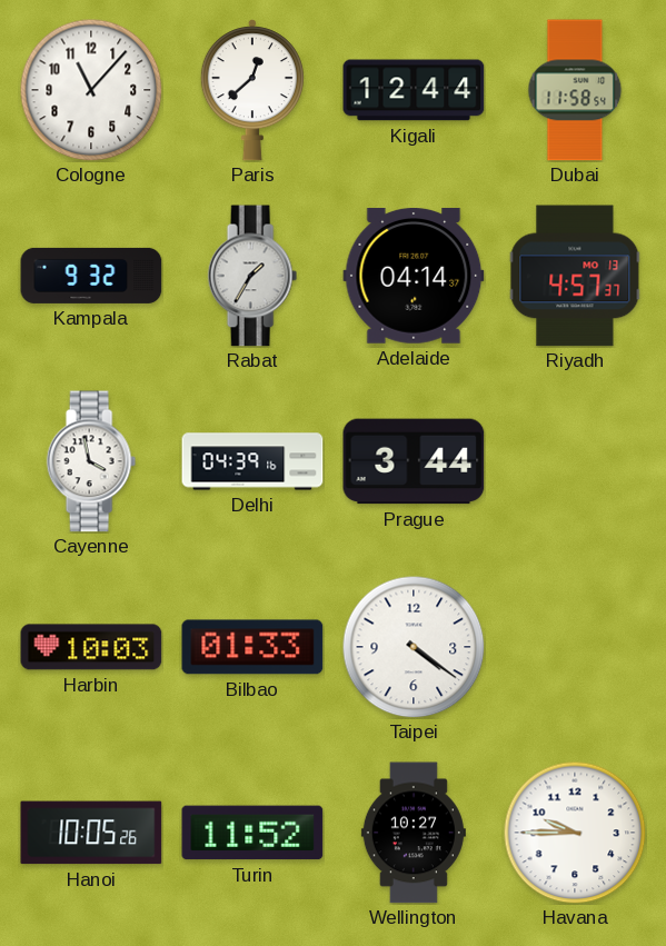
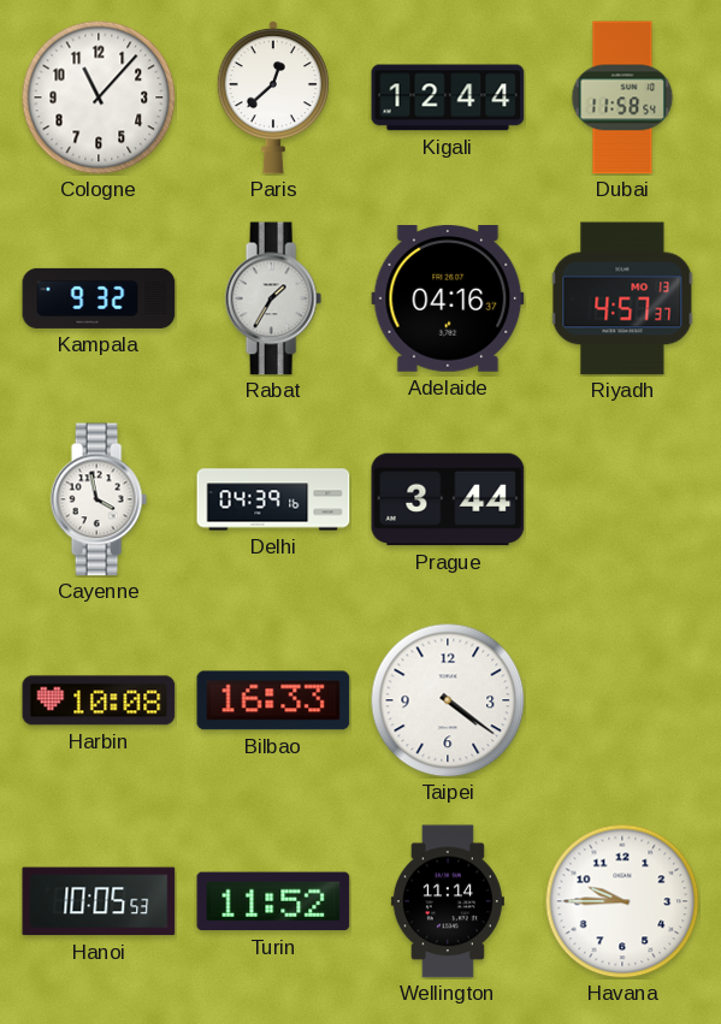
Adelaide: 04:14 -> 04:16 (448, 300)
Harbin: 10:03 -> 10:08 (99, 700)
Bilbao: 01:33 -> 16:33 (273, 700)
Hanoi: 10:05:26 -> 10:05:53 (99, 901)
Wellington: 10:27 -> 11:14 (448, 901)
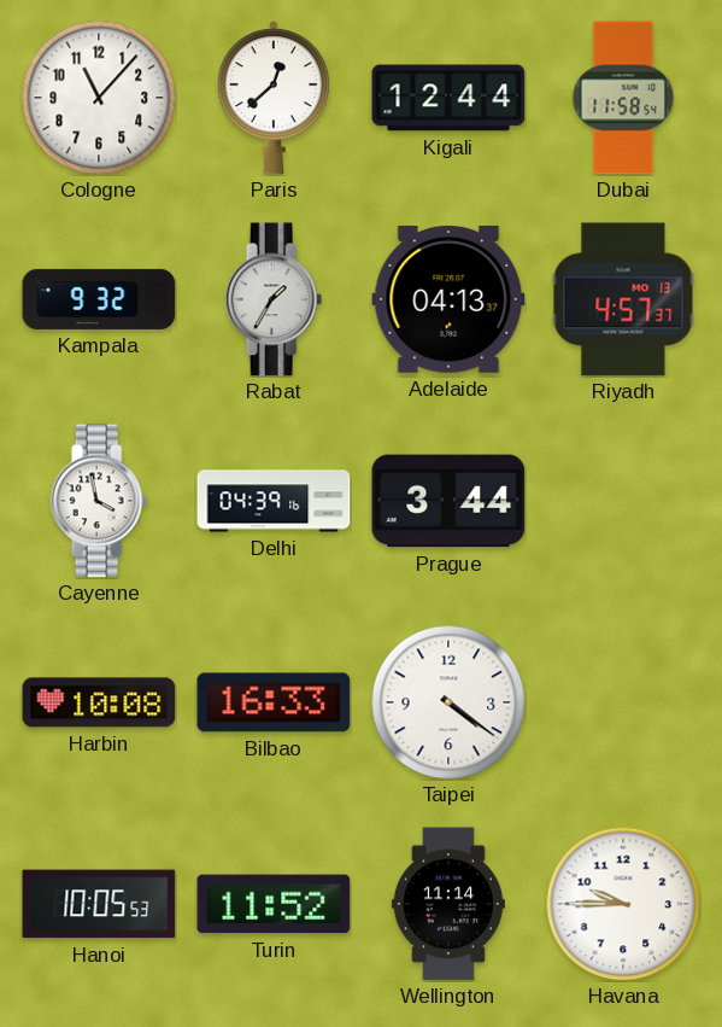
Adelaide: 04:16 -> 04:13 (448, 300)
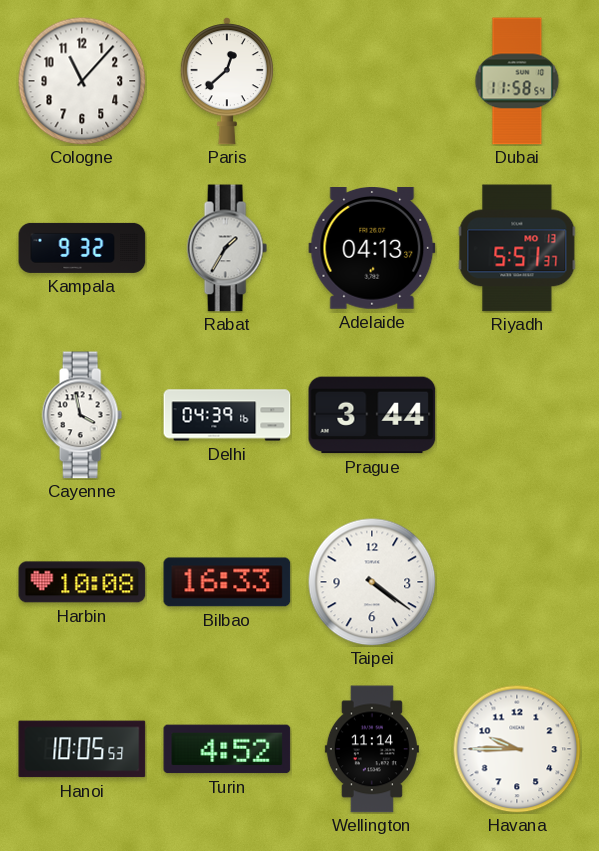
Kigali: 12:44 -> none (448, 98)
Riyadh: 4:57 -> 5:51 (517, 248)
Turin: 11:52 -> 4:52 (227, 749)
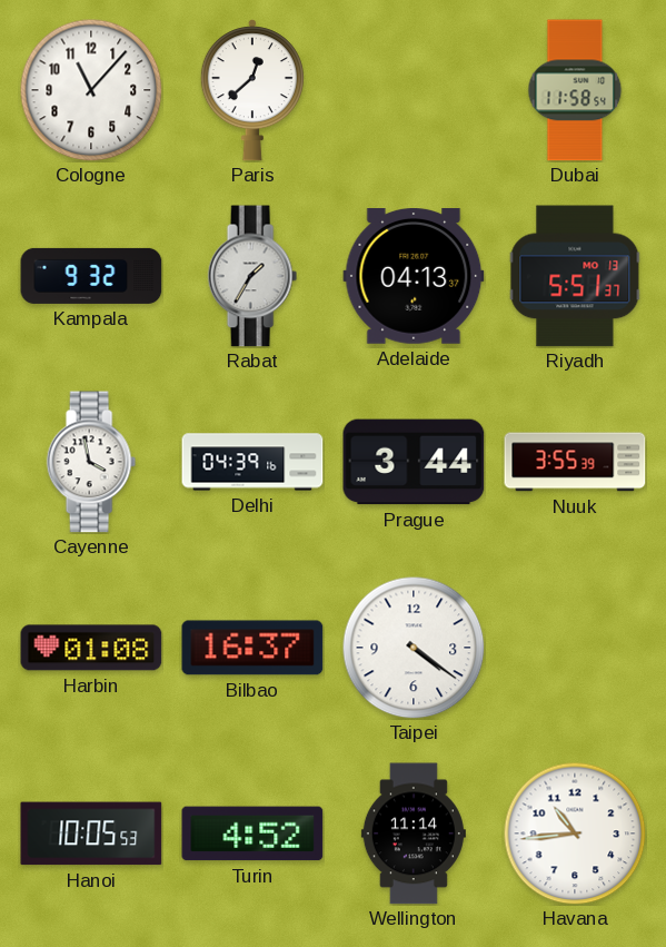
Nuuk: none -> 3:55 (575, 462)
Harbin: 10:08 -> 01:08 (91, 648)
Bilbao: 16:33 -> 16:37 (252, 648)
Havana: 9:45 -> 10:44 (575, 833)
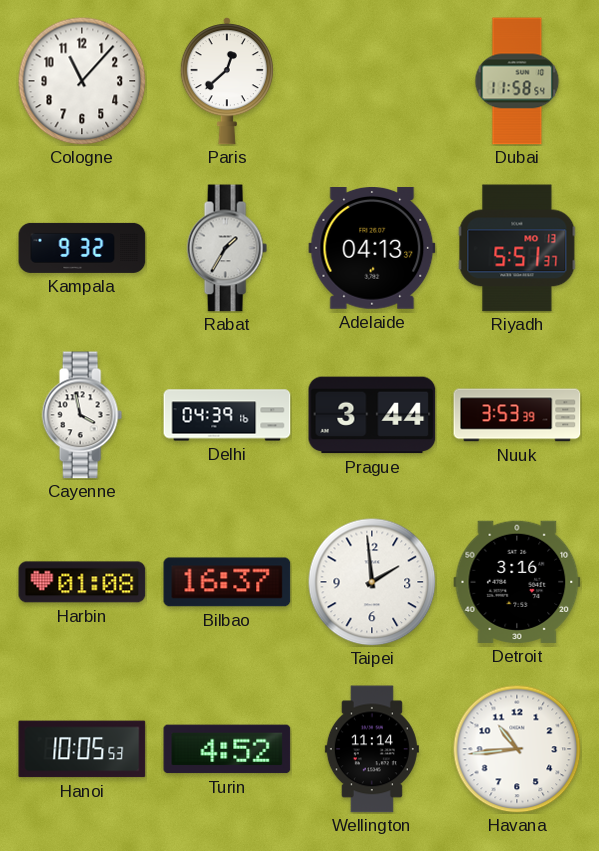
Nuuk: 3:55 -> 3:53 (517, 415)
Taipei: 4:21 -> 1:59 (372, 582)
Detroit: none -> 3:16 (517, 582)
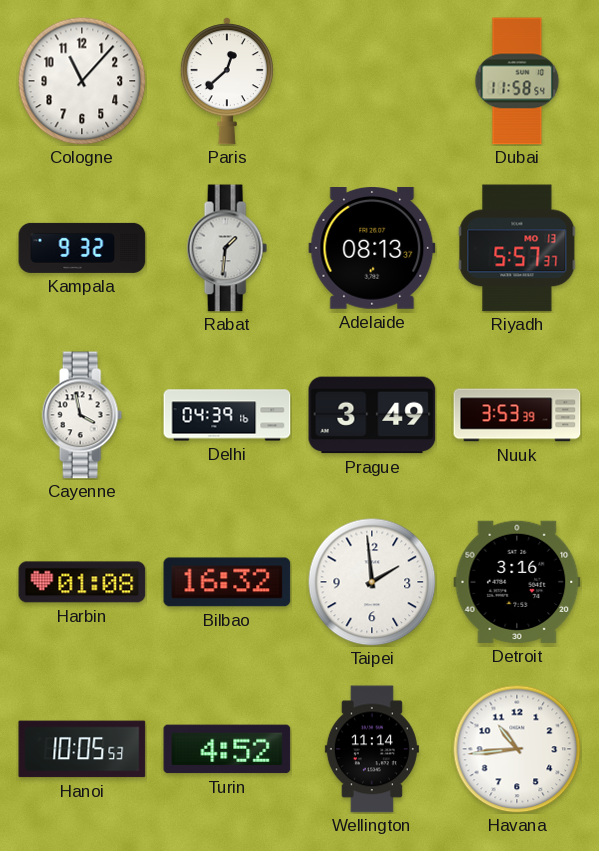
Rabat: 1:35 -> 1:31 (227, 248)
Adelaide: 04:13 -> 08:13 (372, 249)
Riyadh: 5:51 -> 5:57 (517, 248)
Prague: 3:44 -> 3:49 (372, 415)
Bilbao: 16:37 -> 16:32 (227, 582)
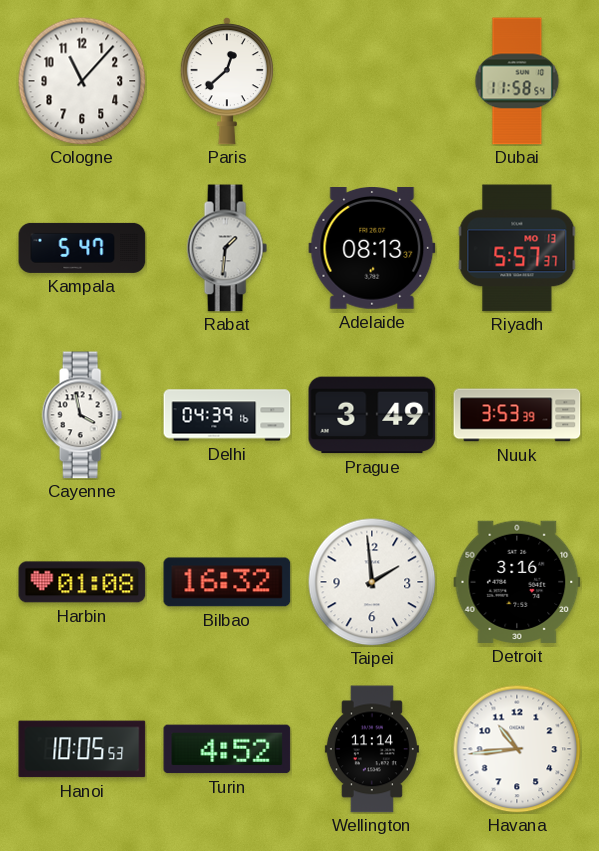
Kampala: 9:32 -> 5:47 (82, 248)
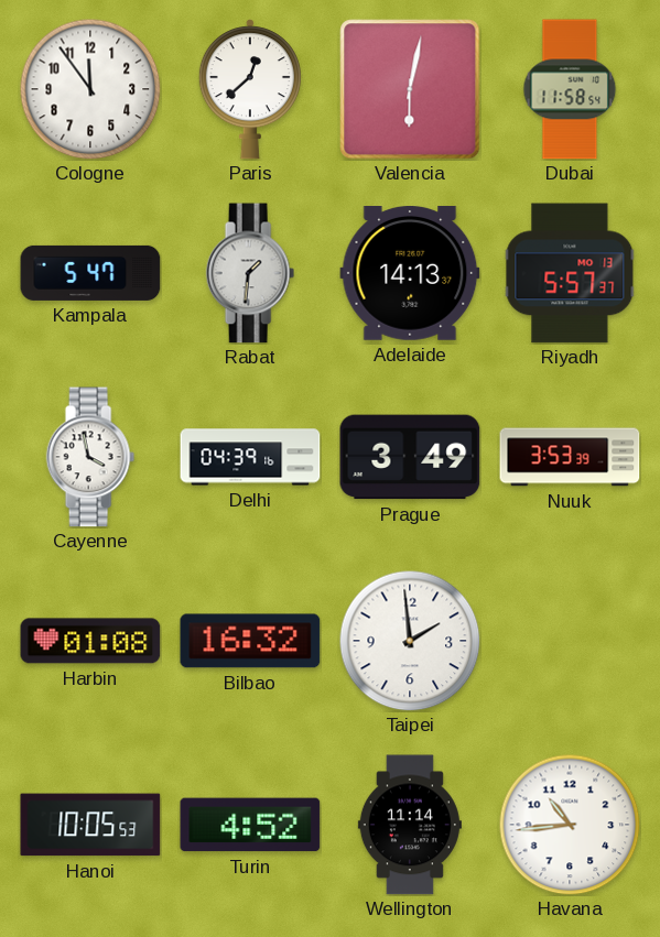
Cologne: 11:07 -> 11:54 (90, 89)
Valencia: none -> 6:02 (410, 89)
Adelaide: 08:13 -> 14:13 (410, 274)
Detroit: 3:16 -> none (517, 582)
